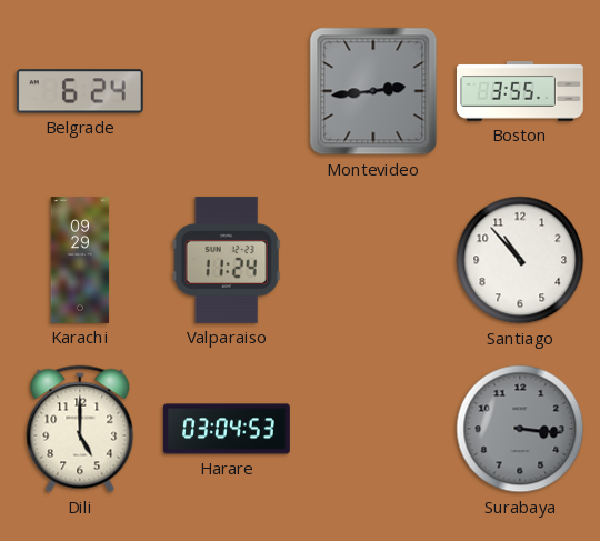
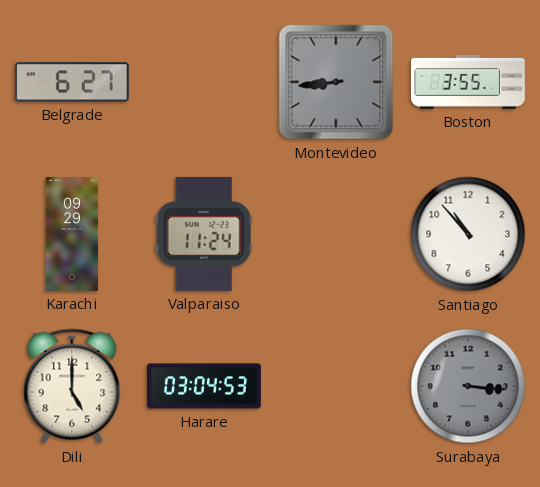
Belgrade: 6:24 -> 6:27 (72, 82)
Montevideo: 2:44 -> 8:44 (336, 82)
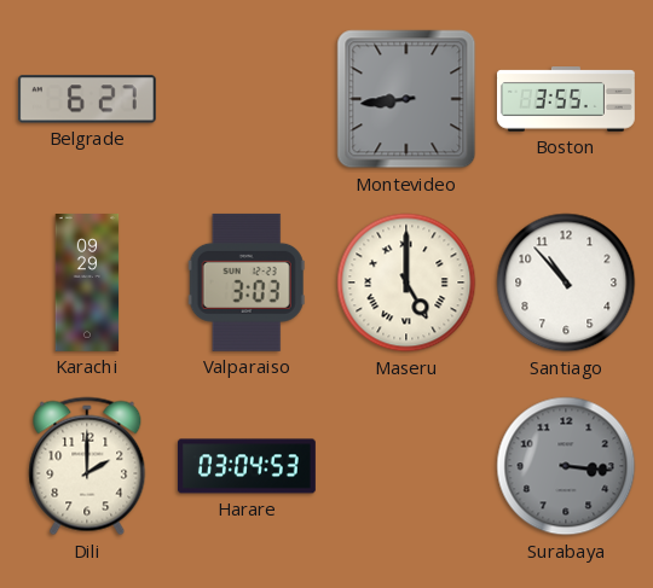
Valparaiso: 11:24 -> 3:03 (247, 283)
Maseru: none -> 5:00 (406, 283)
Dili: 5:00 -> 2:00 (87, 466)
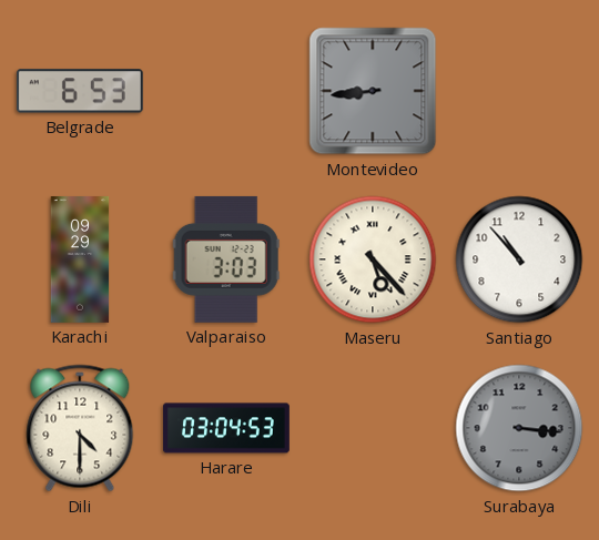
Belgrade: 6:27 -> 6:53 (80, 91)
Boston: 3:55 -> none (566, 99)
Maseru: 5:00 -> 5:23 (373, 259)
Dili: 2:00 -> 4:30 (80, 428)
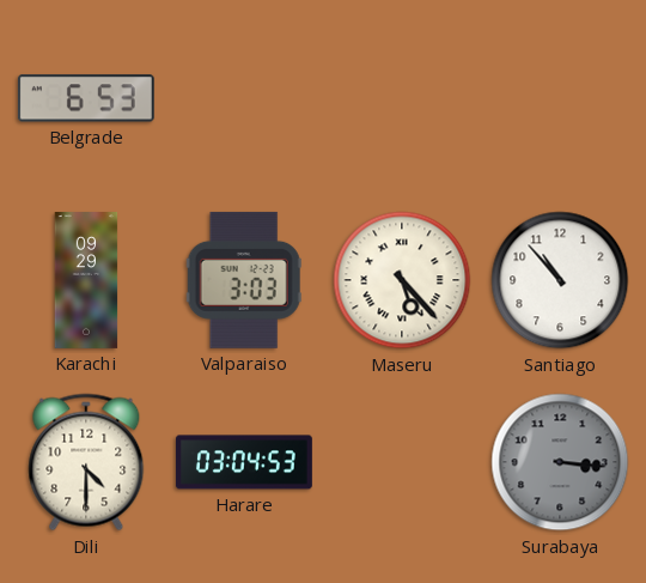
Montevideo: 8:44 -> none (373, 91)
